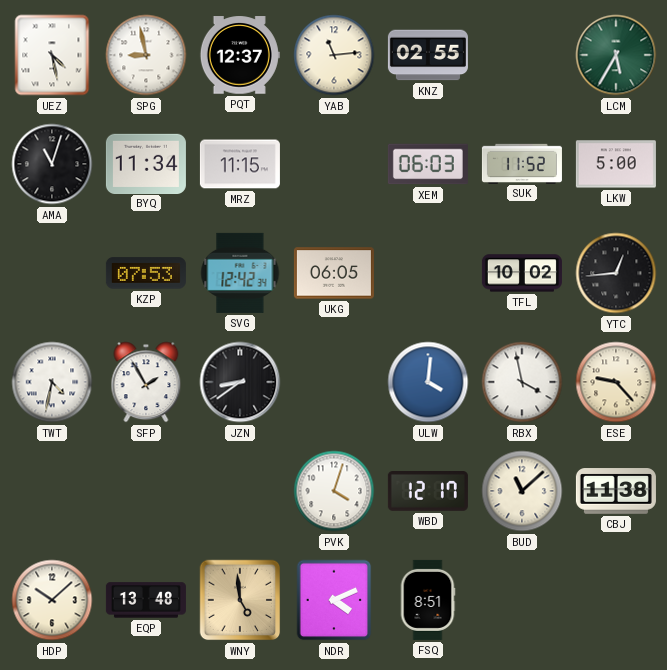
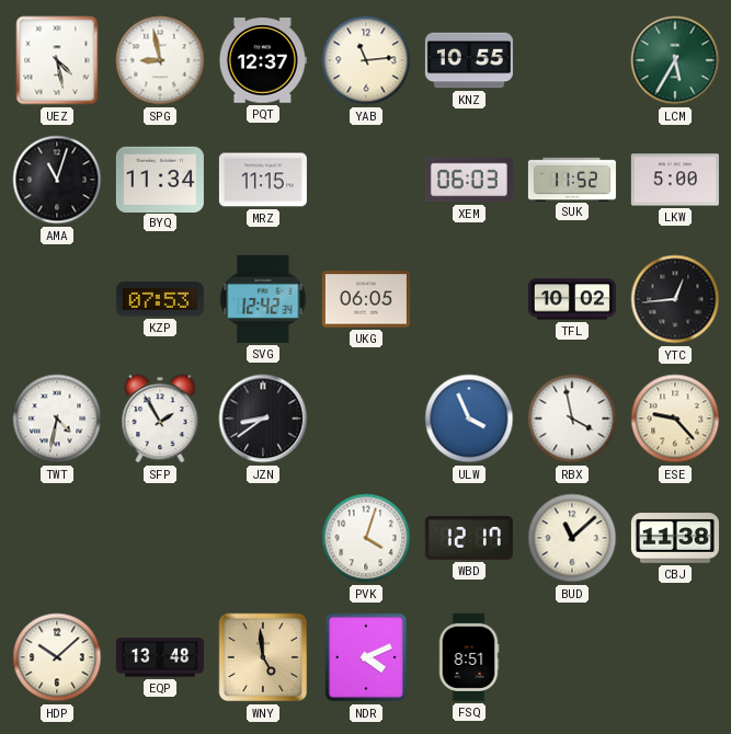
KNZ: 02:55 -> 10:55 (469, 60)
ULW: 4:01 -> 3:56 (469, 418)
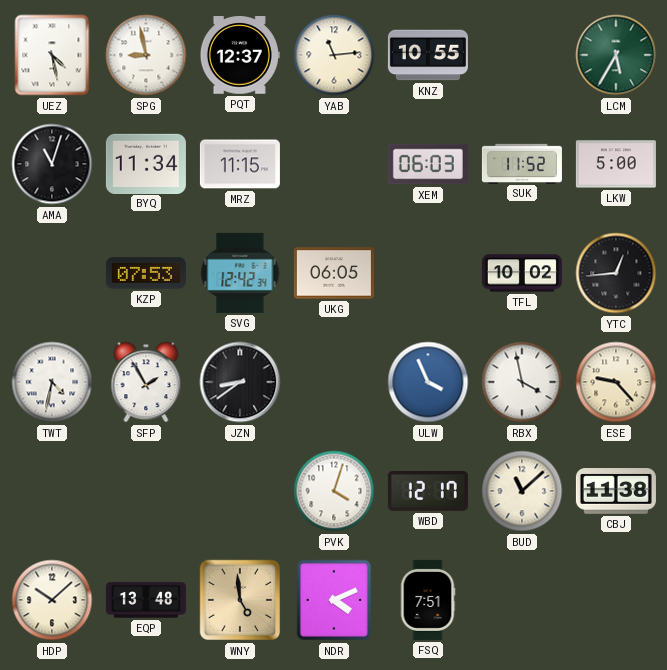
FSQ: 8:51 -> 7:51 (428, 600)
